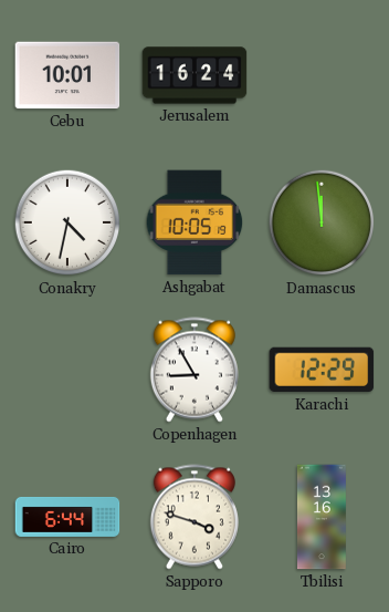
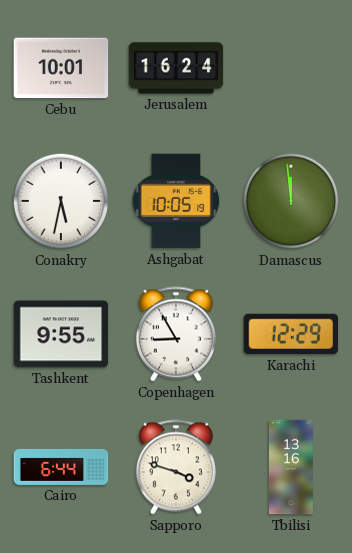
Conakry: 4:32 -> 5:32 (61, 201)
Tashkent: none -> 9:55 (61, 334)
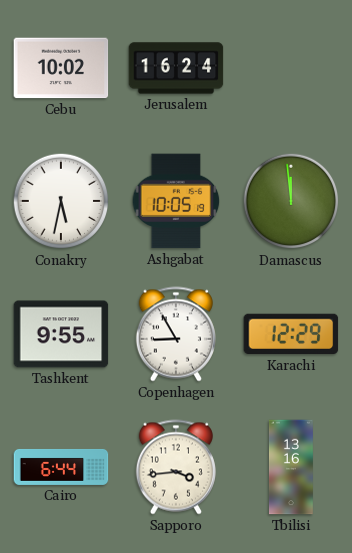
Cebu: 10:01 -> 10:02 (61, 68)
Sapporo: 3:48 -> 3:44 (176, 467)
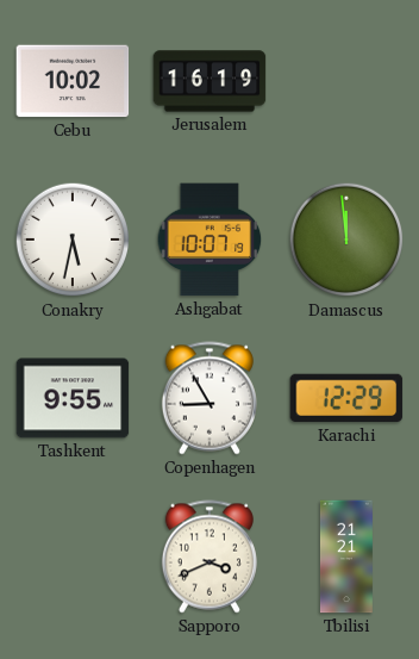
Jerusalem: 16:24 -> 16:19 (209, 81)
Ashgabat: 10:05 -> 10:07 (209, 240)
Cairo: 6:44 -> none (61, 467)
Sapporo: 3:44 -> 3:41 (209, 557)
Tbilisi: 13:16 -> 21:21 (346, 557)
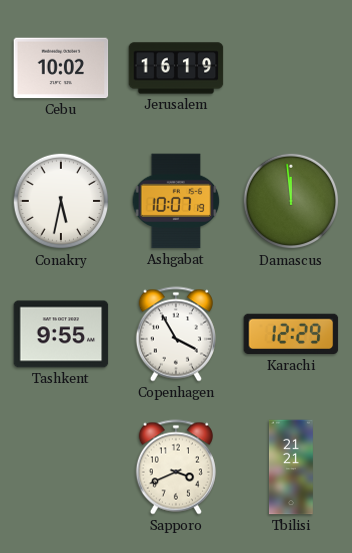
Copenhagen: 8:55 -> 3:55 (176, 334)
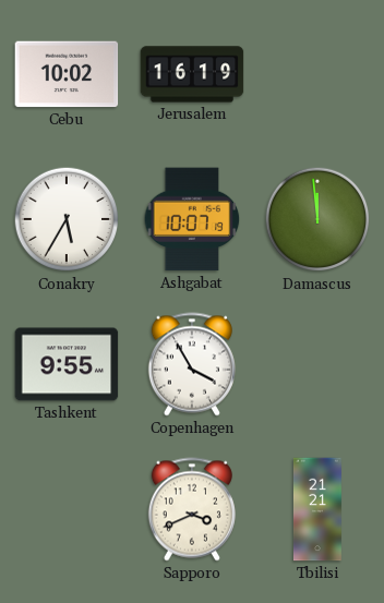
Conakry: 5:32 -> 5:35 (67, 219)
Karachi: 12:29 -> none (291, 334)
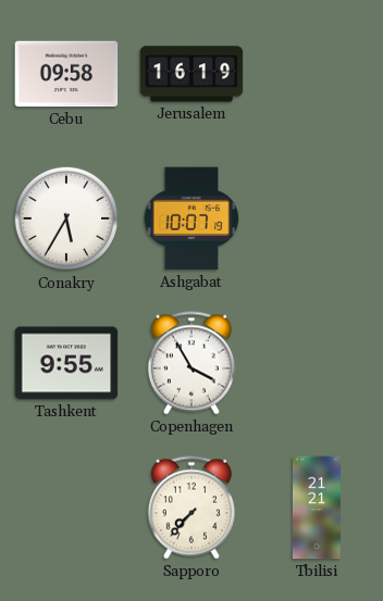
Cebu: 10:02 -> 09:58 (66, 74)
Damascus: 11:59 -> none (317, 219)
Sapporo: 3:41 -> 7:37 (191, 508)
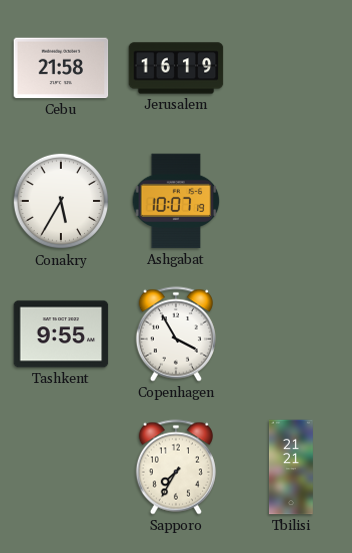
Cebu: 09:58 -> 21:58 (61, 68)
Sapporo: 7:37 -> 7:35 (176, 467)
